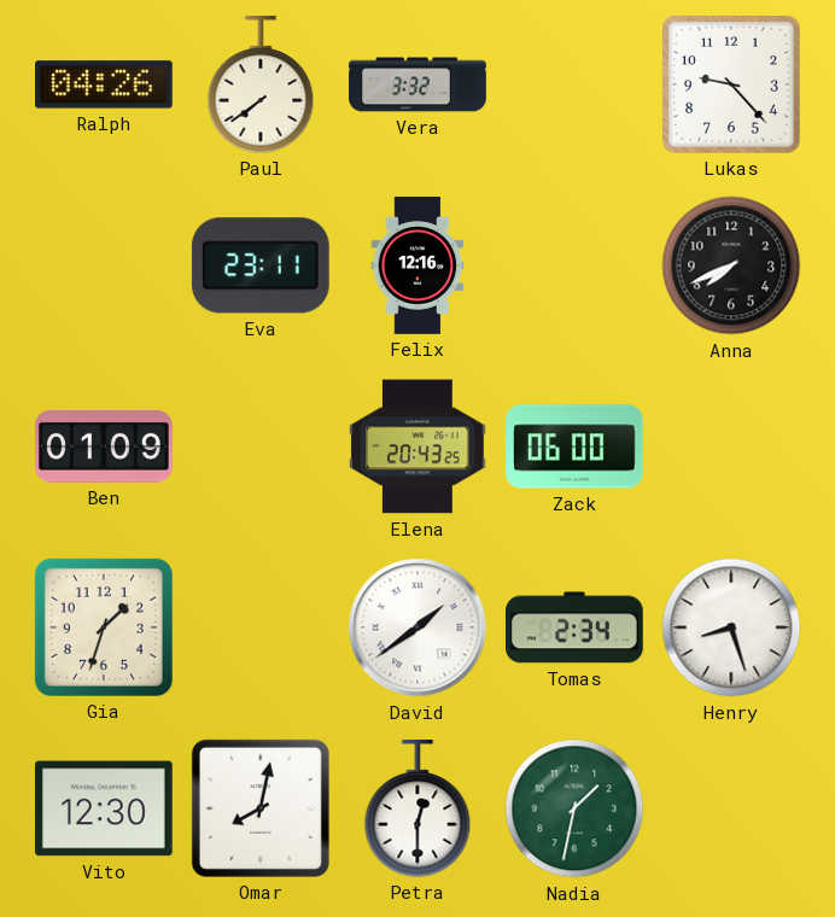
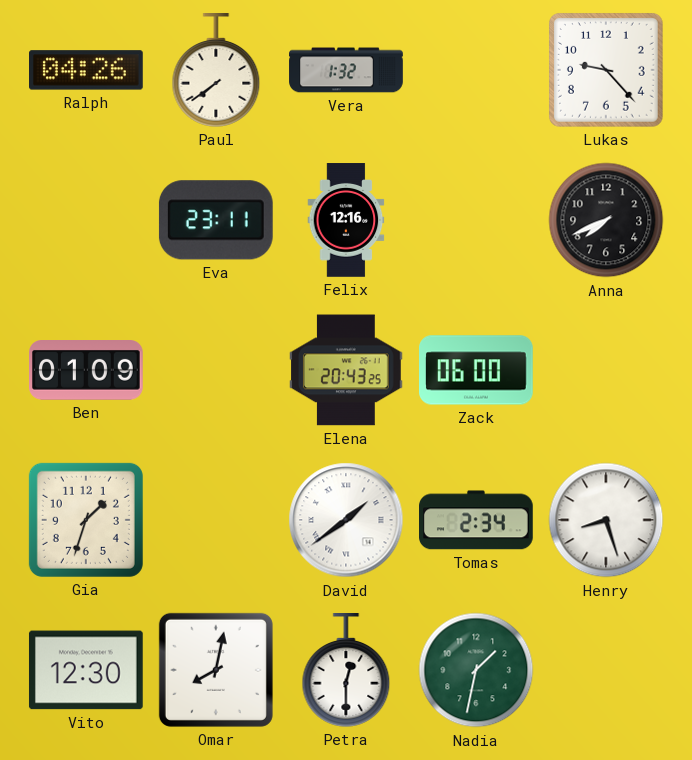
Vera: 3:32 -> 1:32 (346, 70)
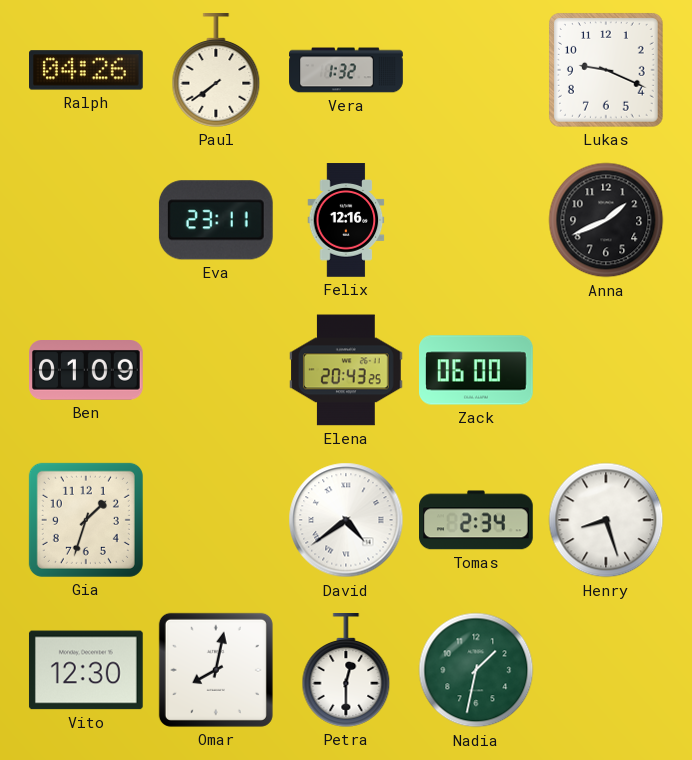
Lukas: 9:23 -> 9:19 (606, 70)
Anna: 7:41 -> 1:41 (606, 220)
David: 1:39 -> 4:39 (346, 520)
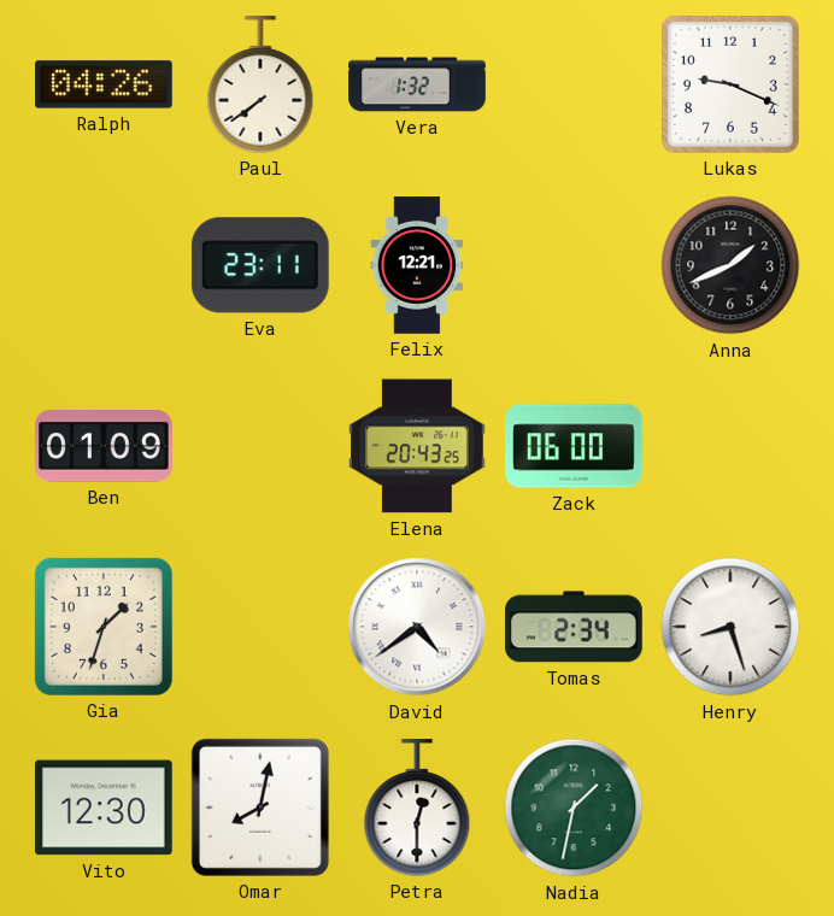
Felix: 12:16 -> 12:21 (417, 265)
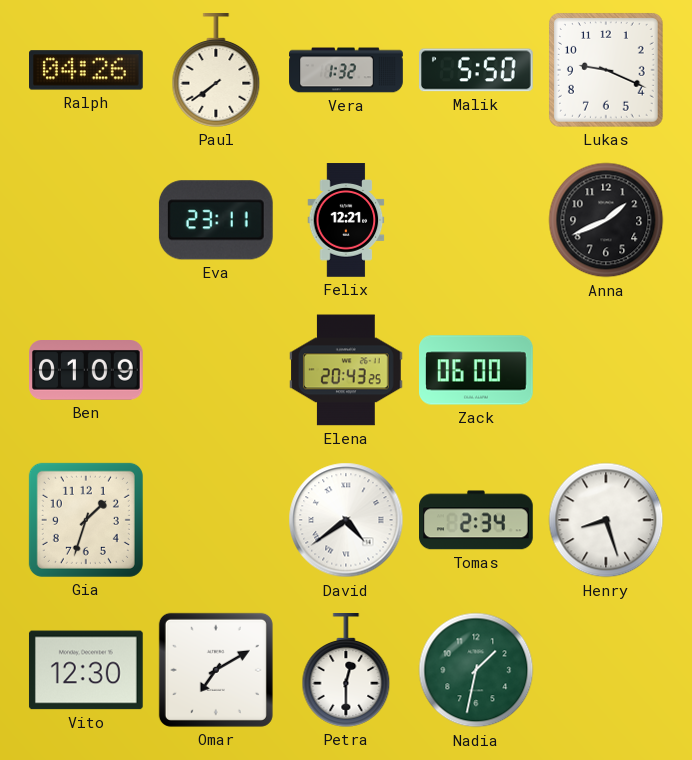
Malik: none -> 5:50 (477, 70)
Omar: 8:02 -> 7:10 (216, 670)
